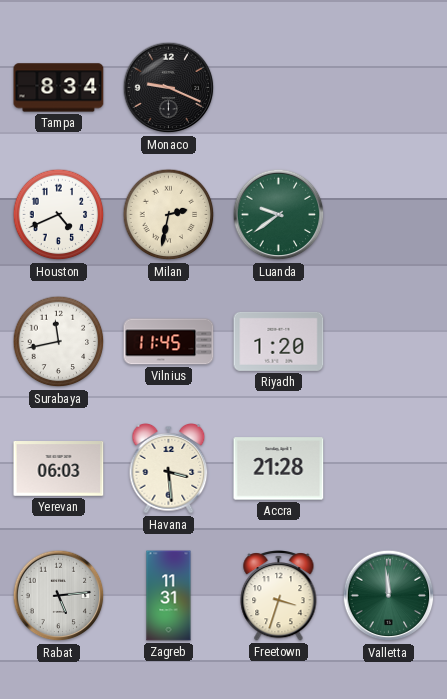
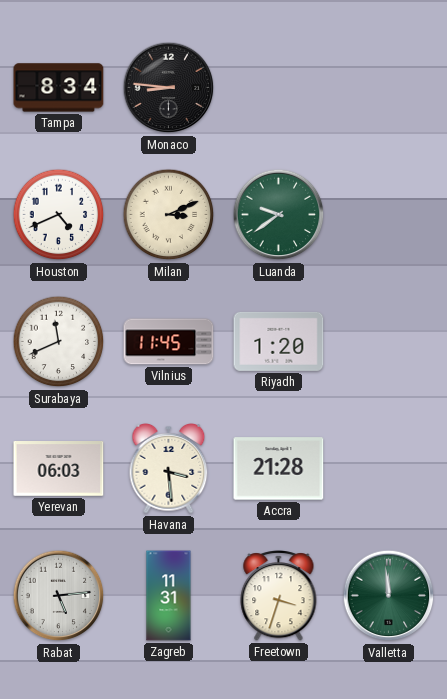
Monaco: 9:19 -> 8:46 (169, 88)
Milan: 2:32 -> 3:11 (169, 215)
Surabaya: 11:43 -> 11:41 (59, 342)
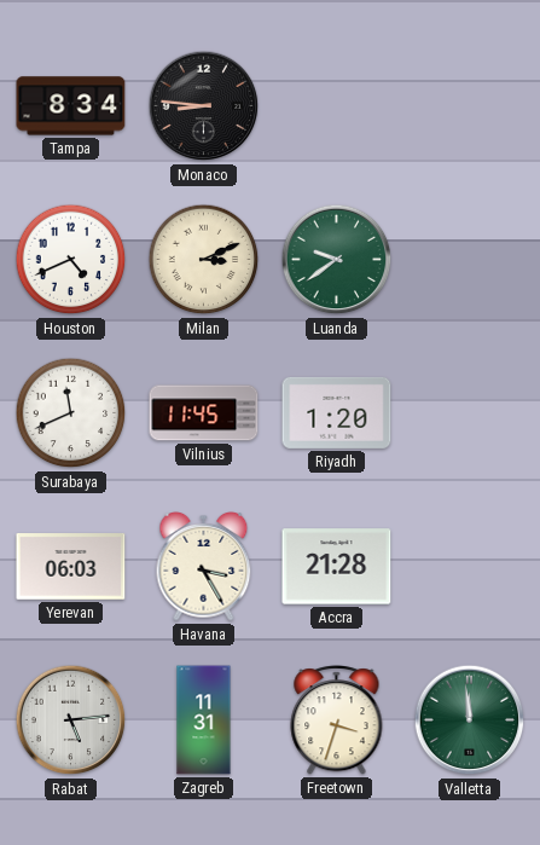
Havana: 3:29 -> 3:25 (204, 567)
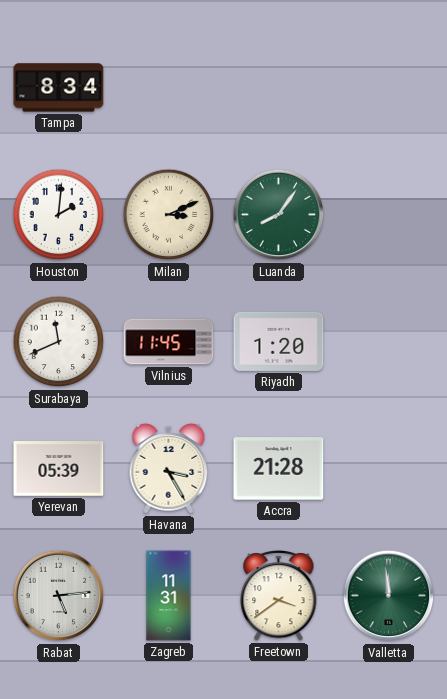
Monaco: 8:46 -> none (204, 106)
Houston: 4:41 -> 2:01 (59, 215)
Luanda: 9:39 -> 8:06 (279, 215)
Yerevan: 06:03 -> 05:39 (59, 469)
Freetown: 3:33 -> 3:39 (279, 596)
